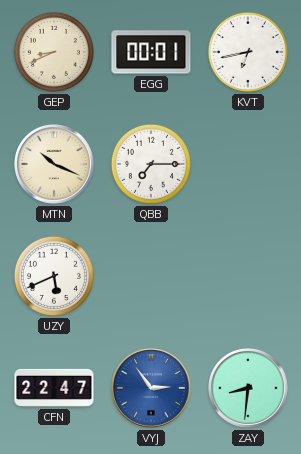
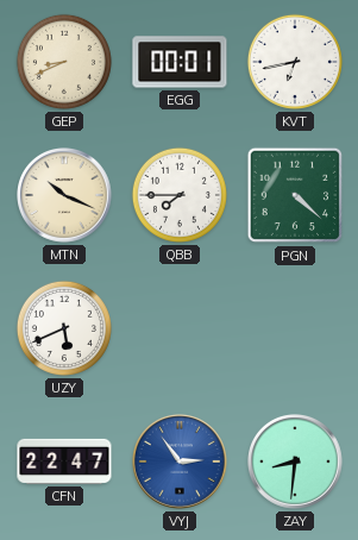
QBB: 7:15 -> 7:45 (180, 195)
PGN: none -> 4:22 (295, 195)
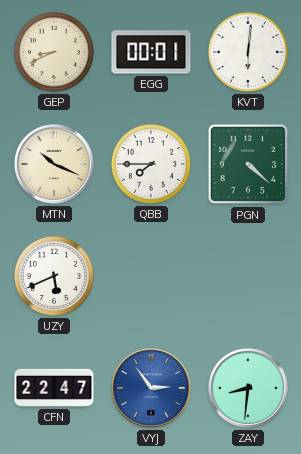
KVT: 6:43 -> 6:01 (248, 52)
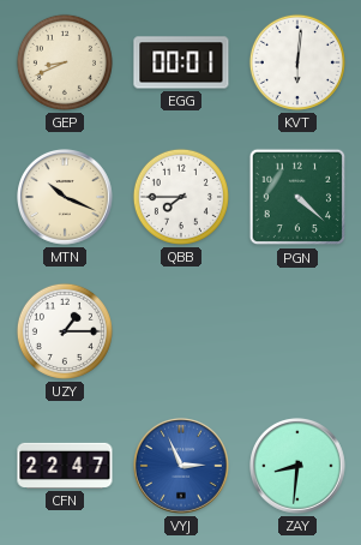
UZY: 5:41 -> 1:15 (65, 331)
VYJ: 2:54 -> 2:56 (182, 467)
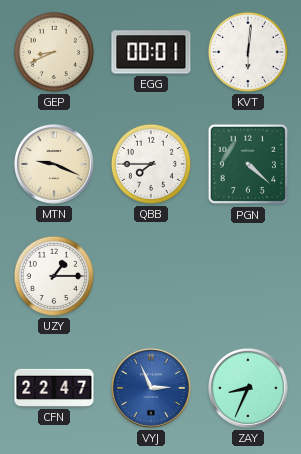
MTN: 10:19 -> 9:19 (55, 165)
ZAY: 8:31 -> 8:34 (249, 389)
